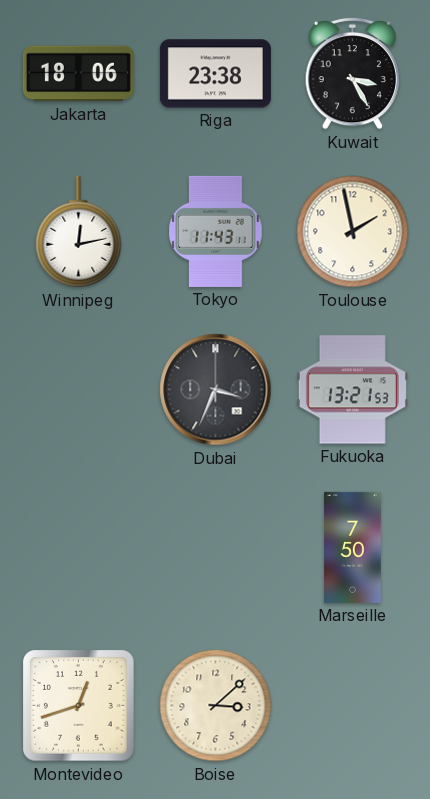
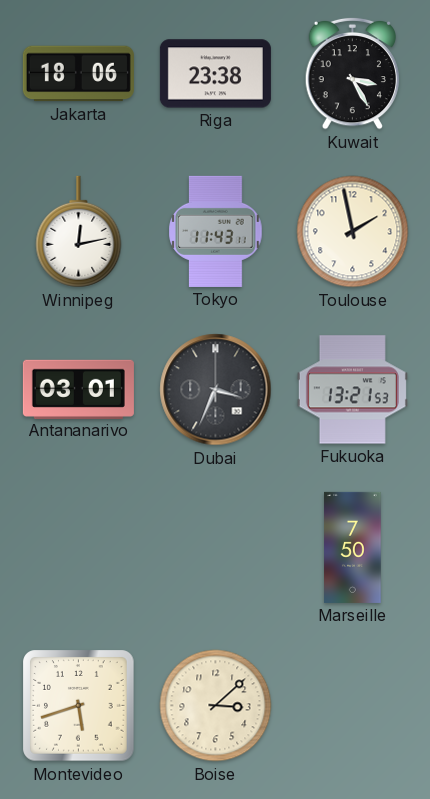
Antananarivo: none -> 03:01 (78, 389)
Montevideo: 12:42 -> 5:42 (79, 706)
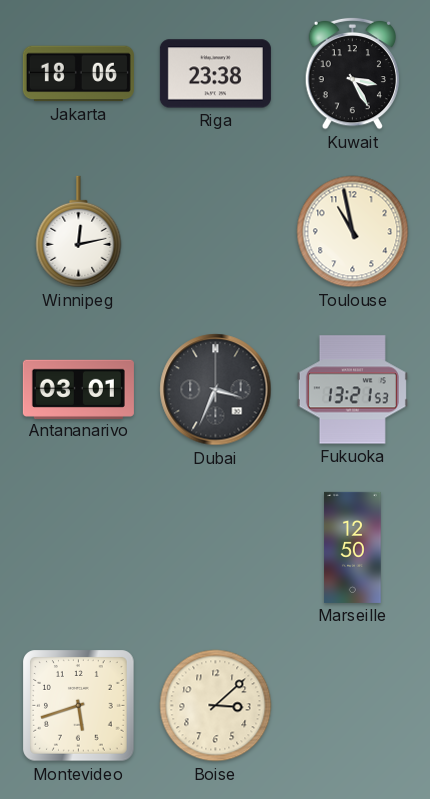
Tokyo: 11:43 -> none (216, 231)
Toulouse: 1:58 -> 10:58 (353, 232)
Marseille: 7:50 -> 12:50 (353, 547)
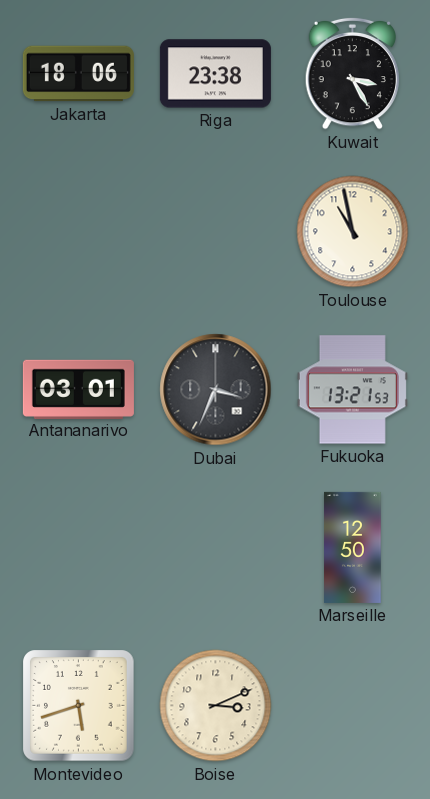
Winnipeg: 12:13 -> none (79, 232)
Boise: 3:08 -> 3:11 (216, 706)
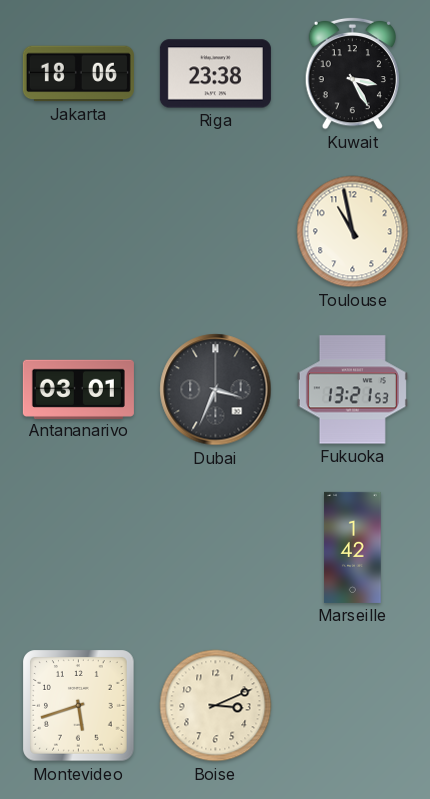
Marseille: 12:50 -> 1:42 (353, 547)
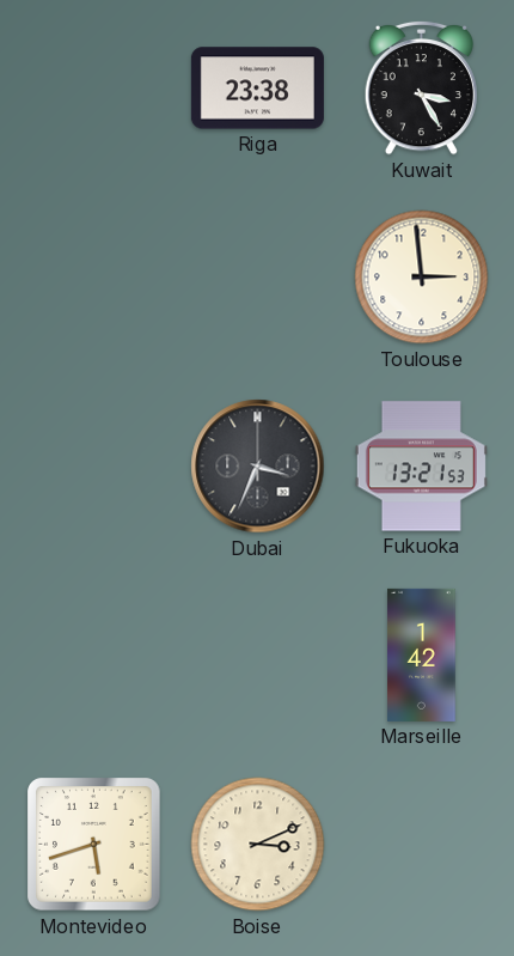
Jakarta: 18:06 -> none (78, 74)
Toulouse: 10:58 -> 2:59 (422, 278)
Antananarivo: 03:01 -> none (78, 389)
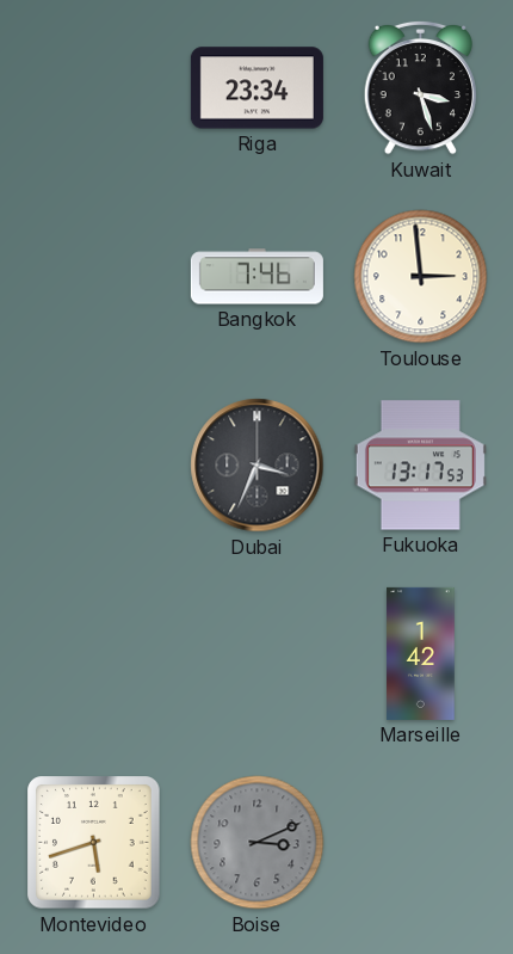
Riga: 23:38 -> 23:34 (256, 88)
Kuwait: 3:25 -> 3:27 (420, 87)
Bangkok: none -> 7:46 (256, 277)
Fukuoka: 13:21 -> 13:17 (420, 466)
Boise dial: cream -> grey (258, 843)
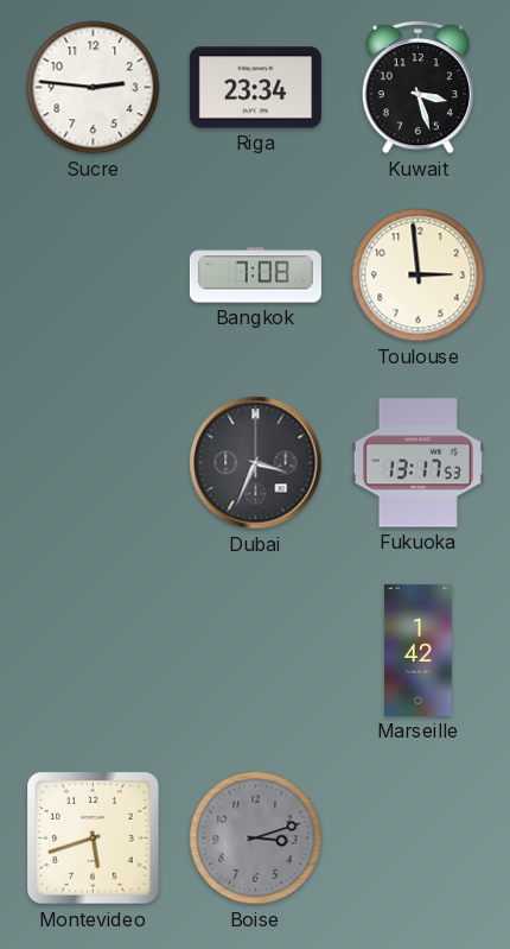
Sucre: none -> 2:46 (94, 88)
Bangkok: 7:46 -> 7:08 (255, 276)
Boise: 3:11 -> 3:12 (256, 839)
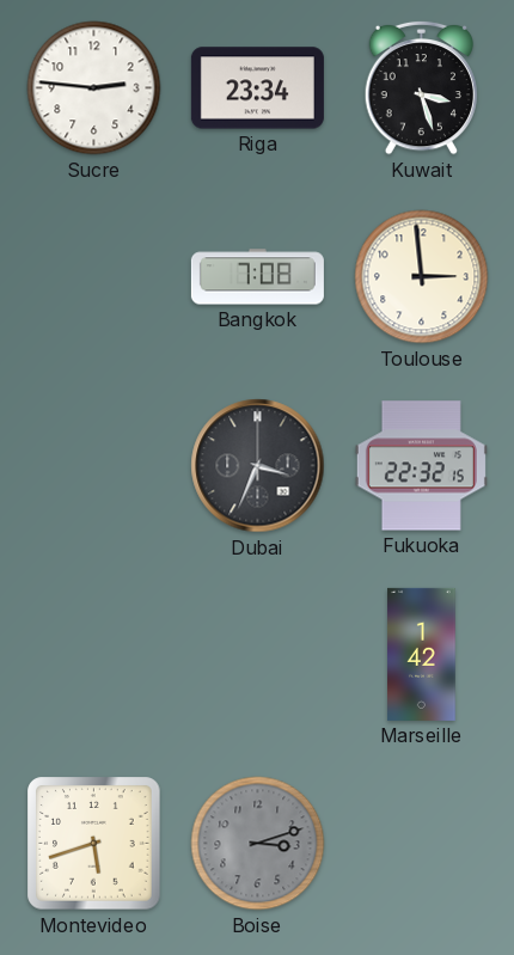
Fukuoka: 13:17 -> 22:32 (421, 466)
